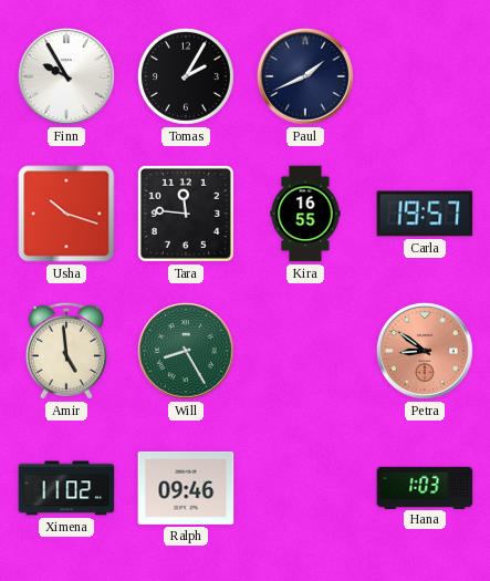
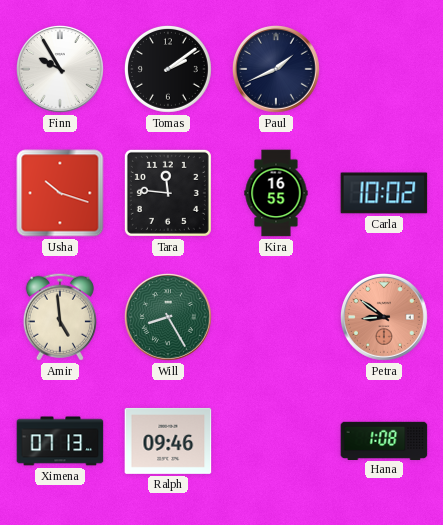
Tomas: 2:05 -> 2:09 (168, 69)
Carla: 19:57 -> 10:02 (384, 193)
Ximena: 11:02 -> 07:13 (60, 441)
Hana: 1:03 -> 1:08 (384, 440)
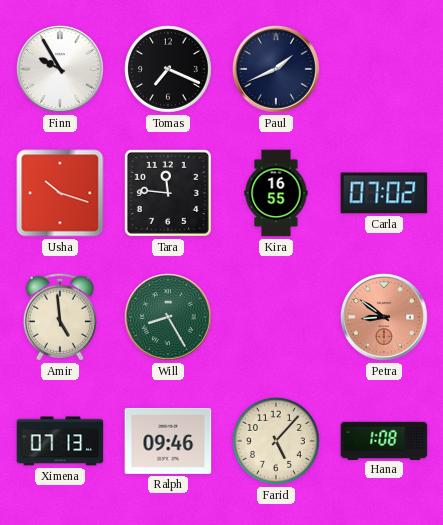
Tomas: 2:09 -> 7:19 (168, 69)
Carla: 10:02 -> 07:02 (384, 193)
Farid: none -> 5:07 (276, 441)
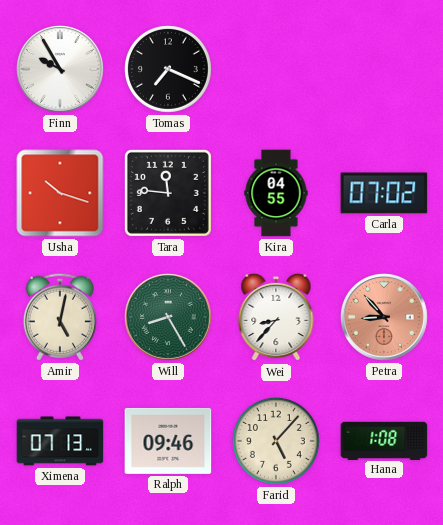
Paul: 1:41 -> none (277, 70)
Kira: 16:55 -> 04:55 (276, 193)
Amir: 4:59 -> 5:02 (60, 317)
Wei: none -> 8:37 (276, 317)
Petra: 8:51 -> 8:53 (385, 318)
